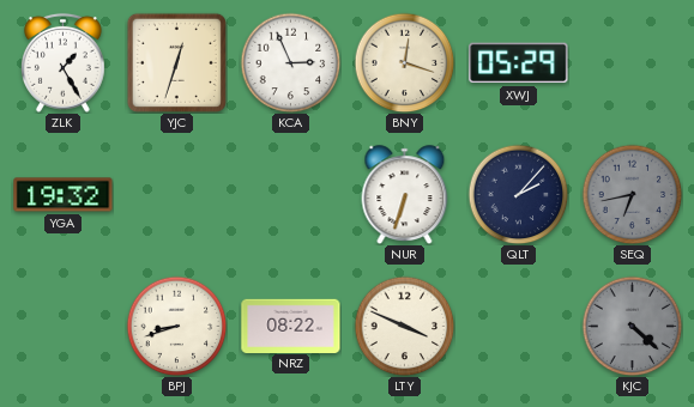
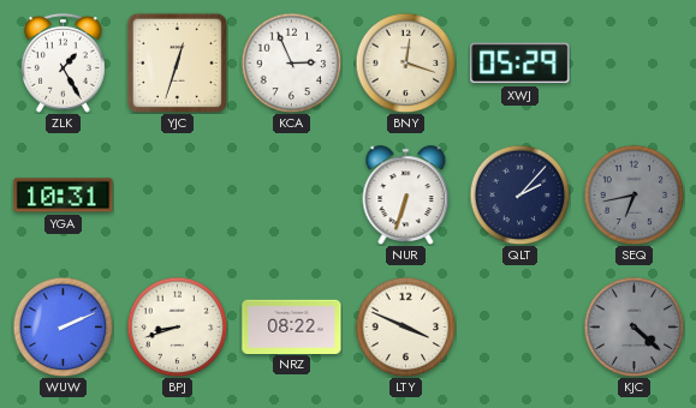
YGA: 19:32 -> 10:31 (64, 196)
WUW: none -> 2:11 (63, 326)
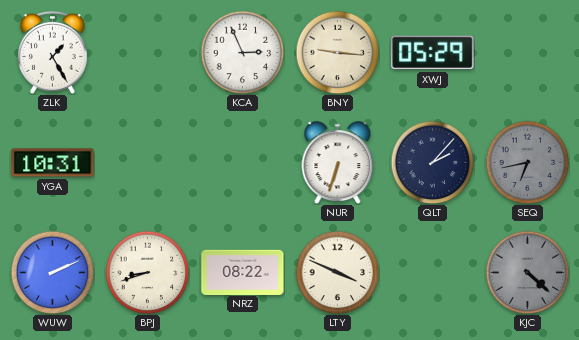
YJC: 12:33 -> none (177, 62)
BNY: 12:18 -> 9:16 (337, 52)
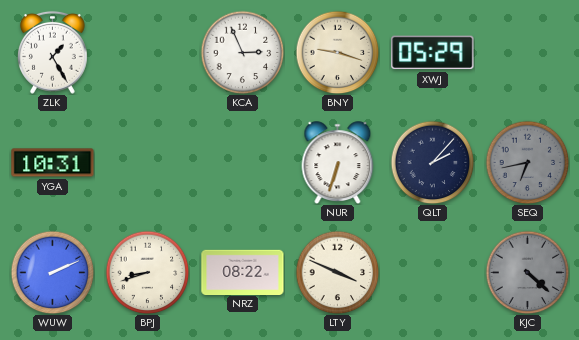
BNY: 9:16 -> 9:18 (337, 52)
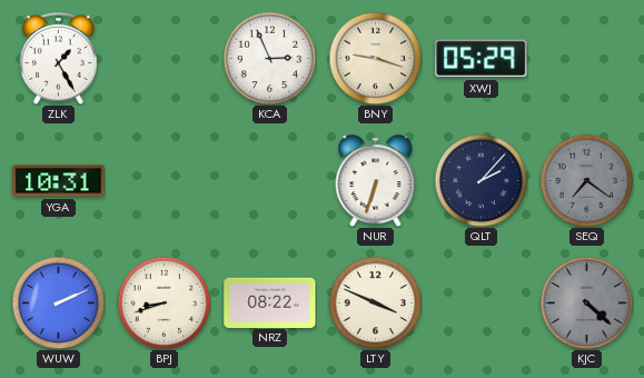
SEQ: 6:43 -> 7:21 (586, 180)
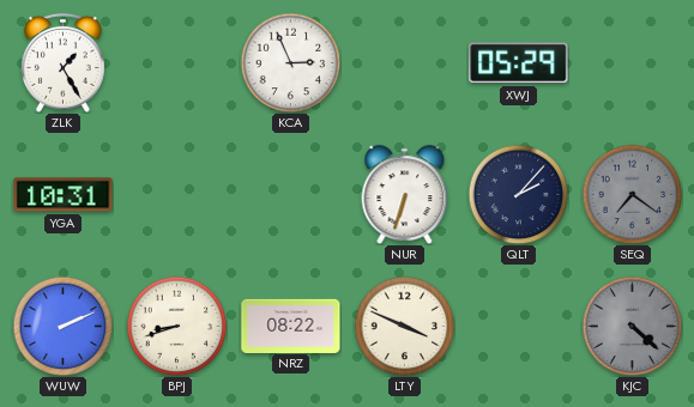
BNY: 9:18 -> none (375, 58)
